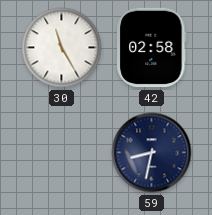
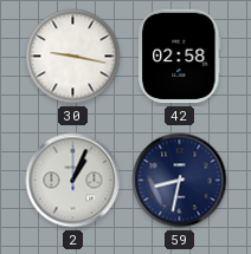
30: 11:25 -> 9:17 (73, 57)
2: none -> 1:04 (73, 181)
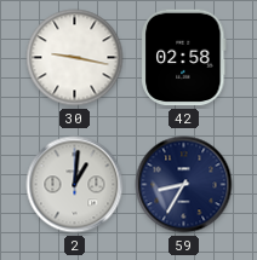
2: 1:04 -> 1:01 (75, 185)
59: 8:32 -> 8:35 (184, 185)
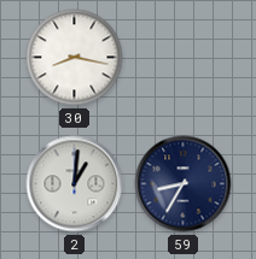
30: 9:17 -> 8:17 (75, 58)
42: 02:58 -> none (184, 58)
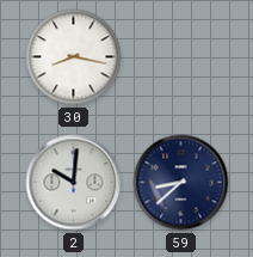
2: 1:01 -> 10:01 (74, 183)
59: 8:35 -> 8:38 (181, 183)
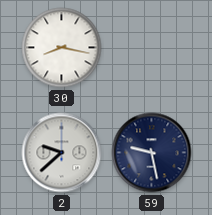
2: 10:01 -> 9:38 (62, 153)
59: 8:38 -> 9:28 (152, 153)
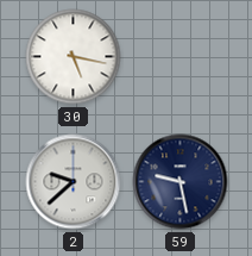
30: 8:17 -> 5:17 (74, 57)
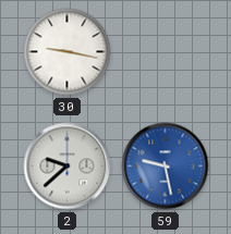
30: 5:17 -> 9:17 (68, 52)
59 dial: navy -> blue (166, 167)
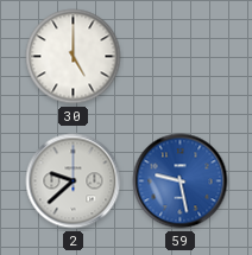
30: 9:17 -> 5:00 (74, 57)
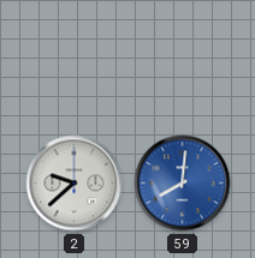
30: 5:00 -> none (74, 57)
59: 9:28 -> 8:01 (183, 184)
